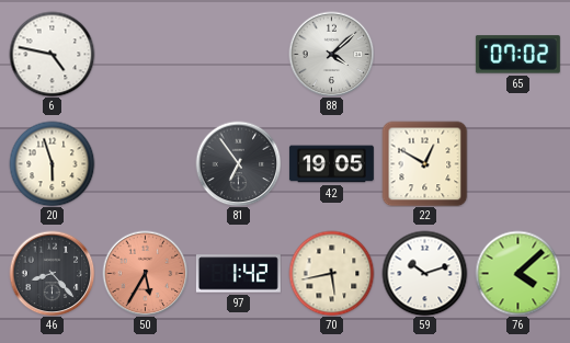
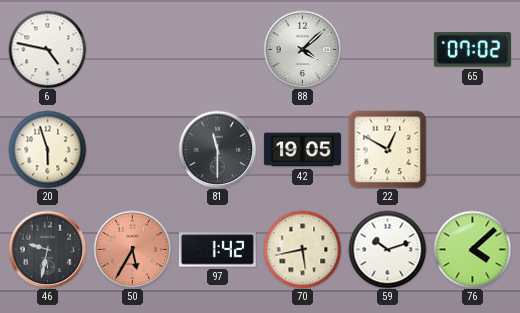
81: 6:54 -> 11:30 (217, 149)
46: 8:23 -> 9:32 (47, 249)
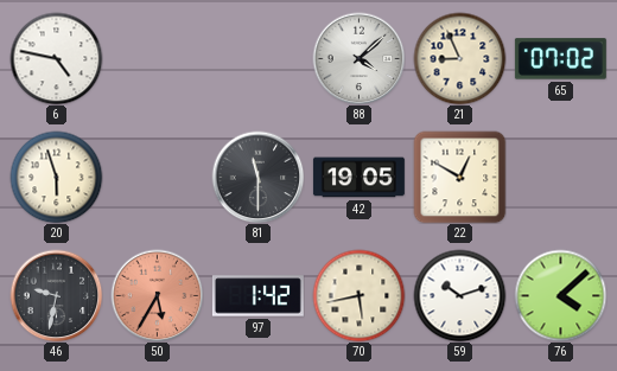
21: none -> 8:56 (459, 58)
